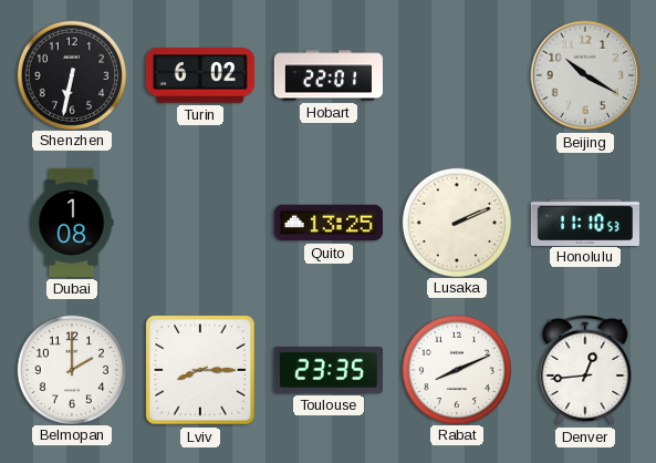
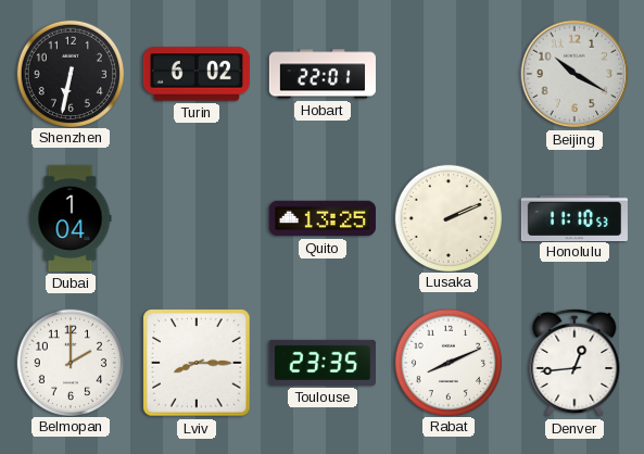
Dubai: 1:08 -> 1:04 (71, 218)
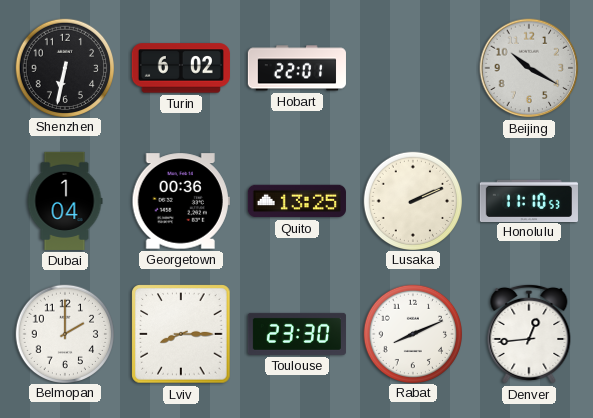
Georgetown: none -> 00:36 (181, 201)
Toulouse: 23:35 -> 23:30 (297, 334)
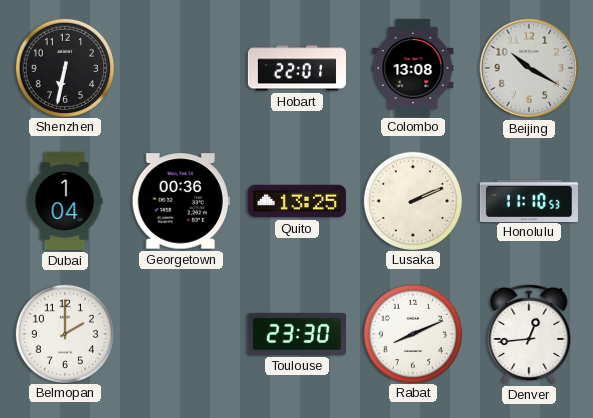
Turin: 6:02 -> none (181, 68)
Colombo: none -> 13:08 (413, 67)
Lviv: 8:15 -> none (181, 334)
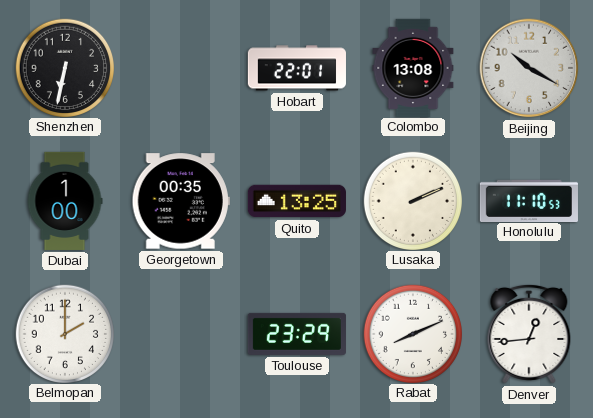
Dubai: 1:04 -> 1:00 (65, 201)
Georgetown: 00:36 -> 00:35 (181, 201)
Toulouse: 23:30 -> 23:29 (297, 334)
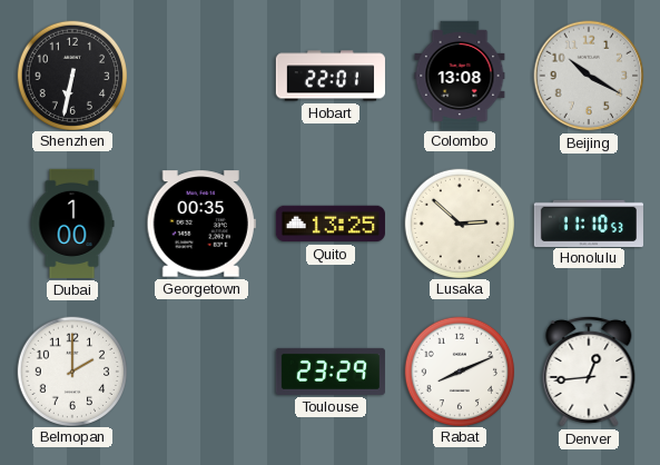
Lusaka: 2:11 -> 2:52 (460, 222)
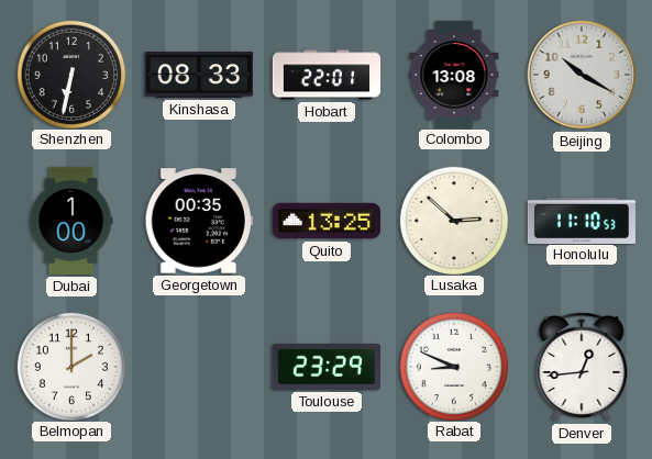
Kinshasa: none -> 08:33 (199, 75)
Rabat: 8:11 -> 8:49 (454, 366)
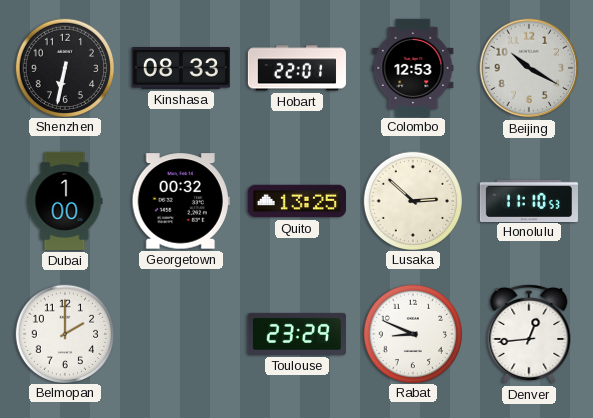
Colombo: 13:08 -> 12:53 (413, 67)
Georgetown: 00:35 -> 00:32 (181, 201)
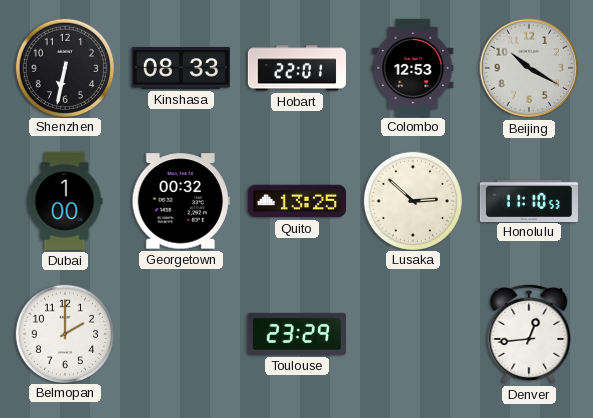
Rabat: 8:49 -> none (413, 333)
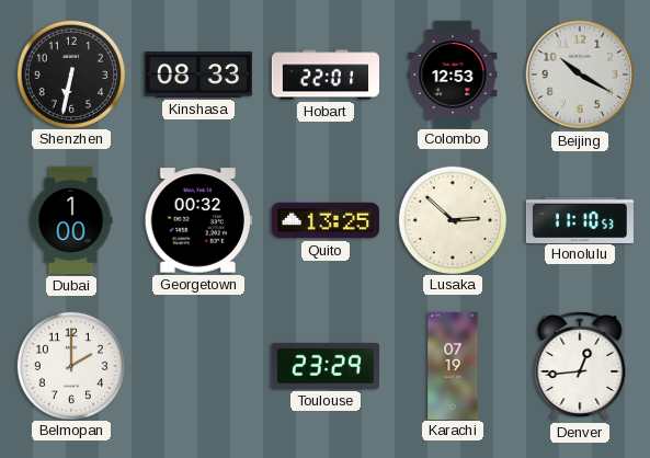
Karachi: none -> 07:19 (453, 365)
